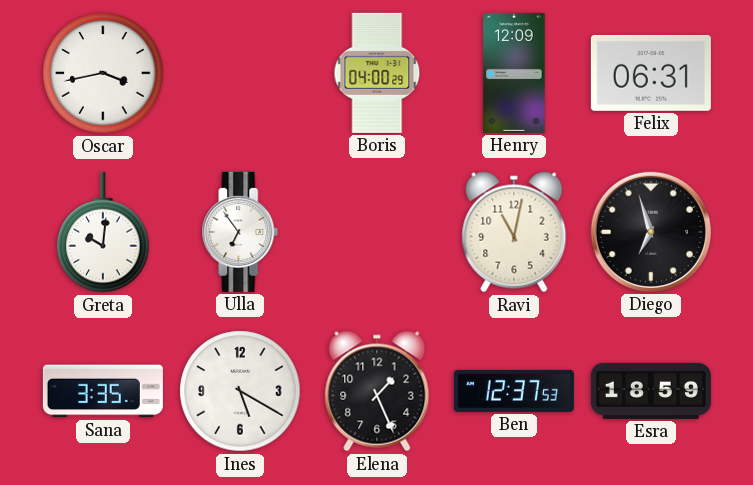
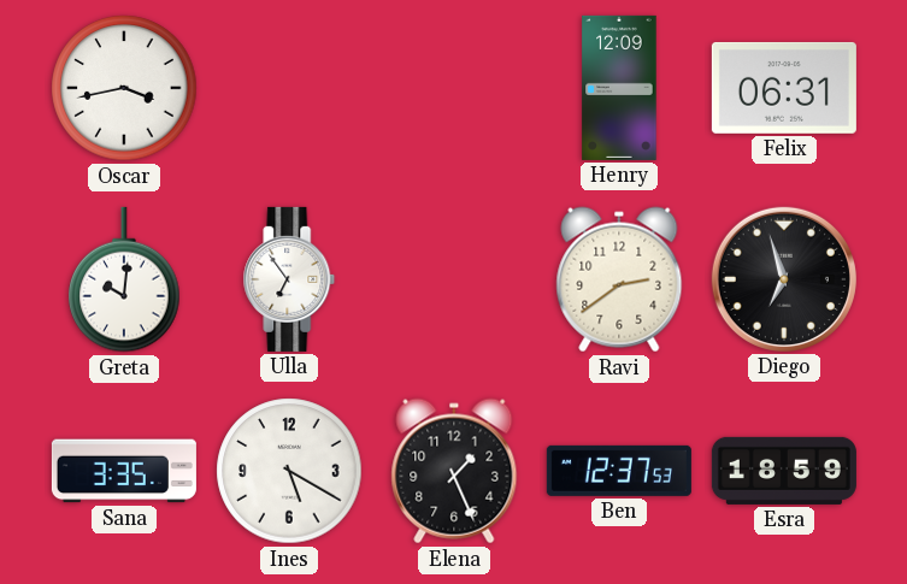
Boris: 04:00 -> none (377, 73)
Ravi: 11:02 -> 2:39 (619, 279)
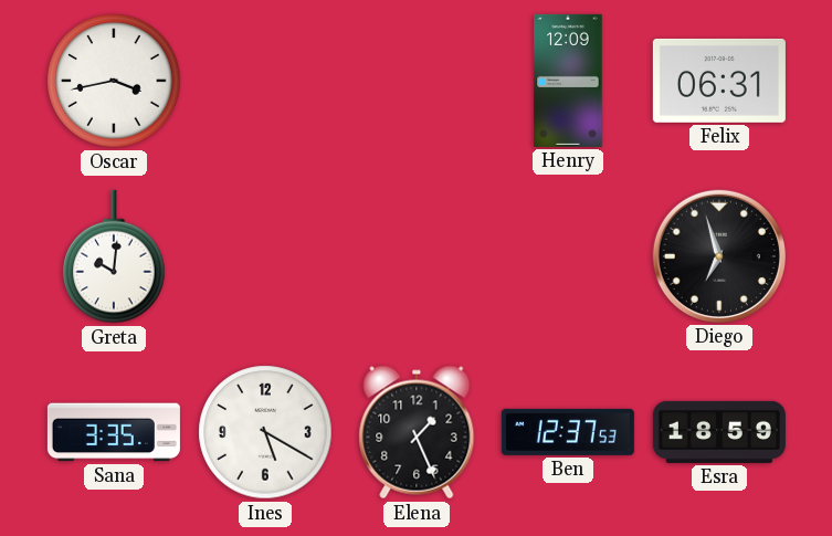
Ulla: 6:54 -> none (289, 279)
Ravi: 2:39 -> none (619, 279)
